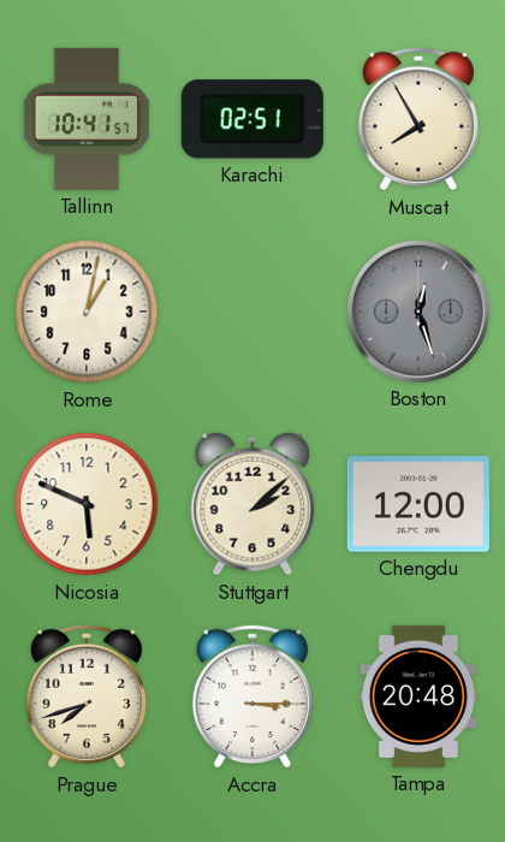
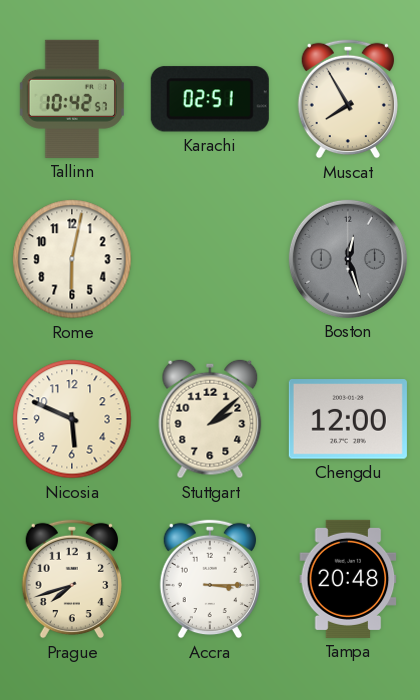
Tallinn: 10:41 -> 10:42 (72, 99)
Rome: 1:02 -> 6:02 (72, 259)
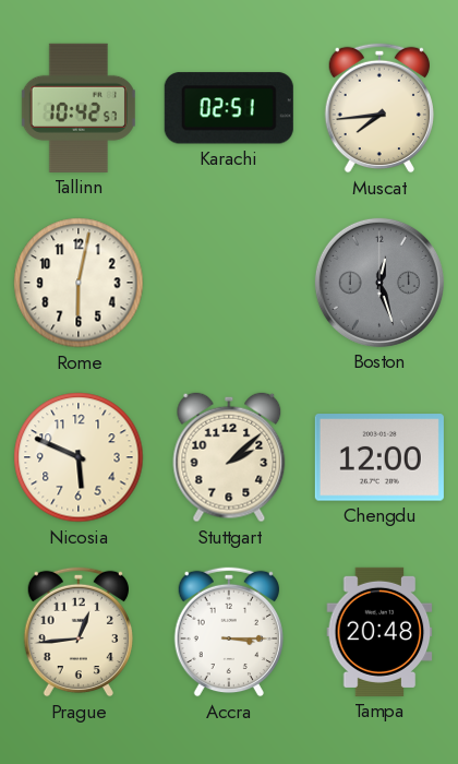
Muscat: 7:55 -> 7:44 (378, 108)
Prague: 7:42 -> 12:44 (77, 632)
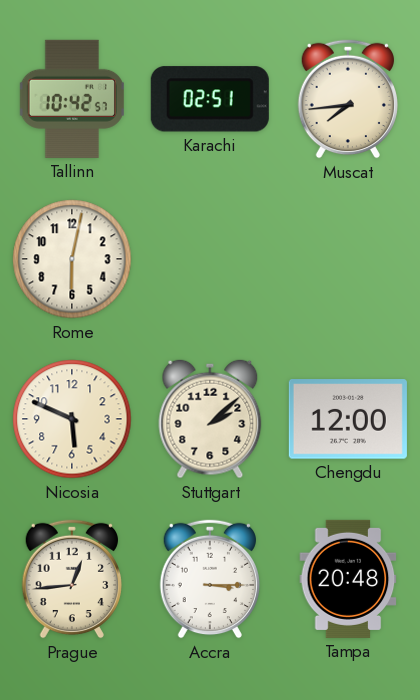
Boston: 12:27 -> none (379, 283)
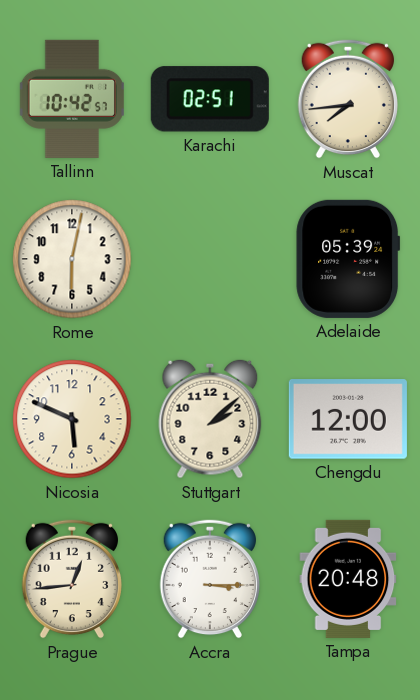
Adelaide: none -> 05:39 (348, 259)
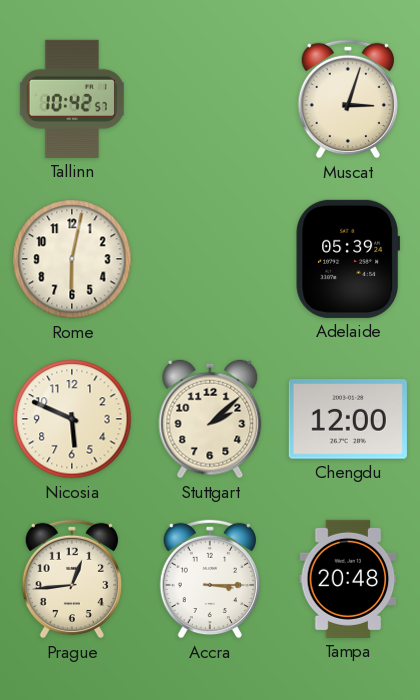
Karachi: 02:51 -> none (210, 99)
Muscat: 7:44 -> 3:03 (347, 99)
